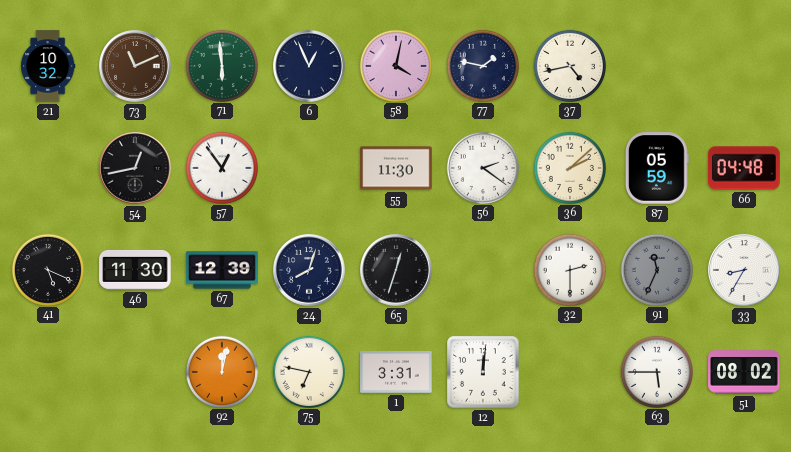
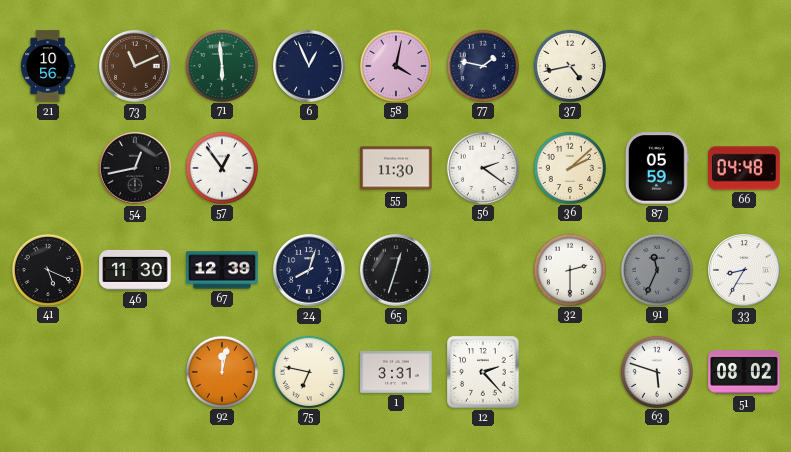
21: 10:32 -> 10:56 (48, 66)
12: 12:01 -> 2:23 (483, 372)
63: 5:45 -> 5:48 (656, 371)
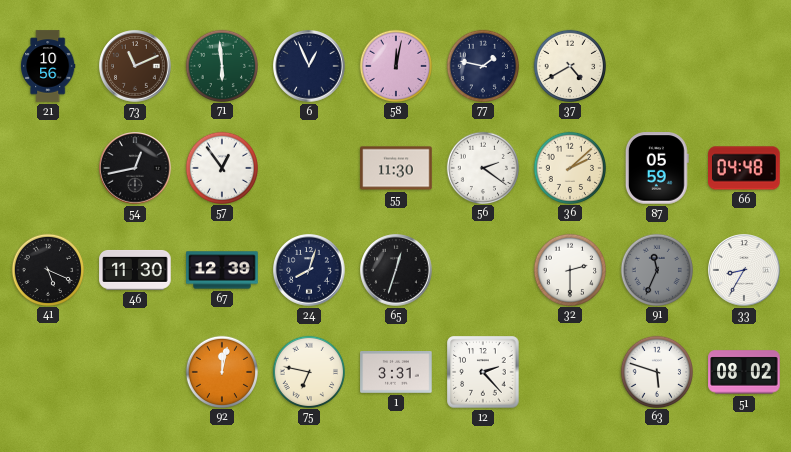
58: 4:02 -> 12:02 (395, 65)
37: 4:43 -> 4:40 (569, 65)
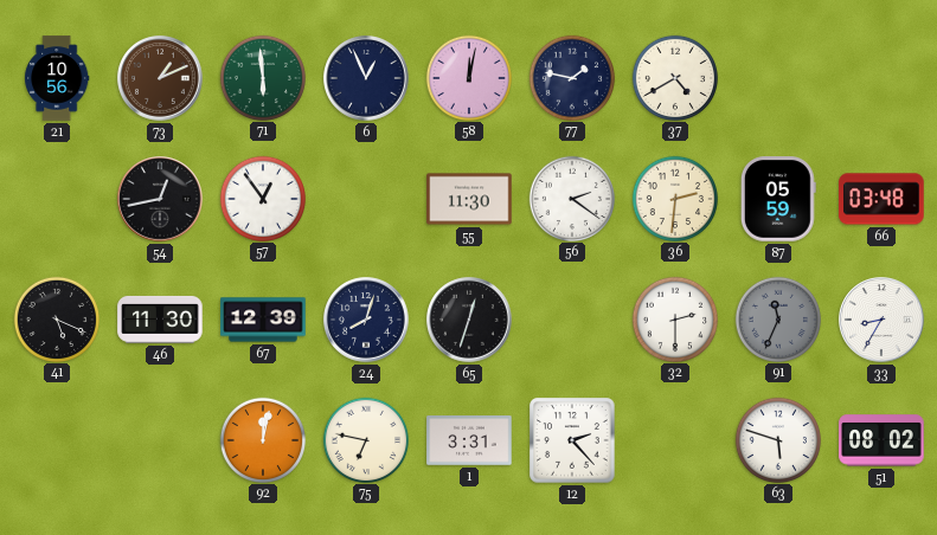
73: 11:11 -> 1:11 (160, 78)
36: 2:08 -> 2:31 (674, 198)
66: 04:48 -> 03:48 (881, 199)
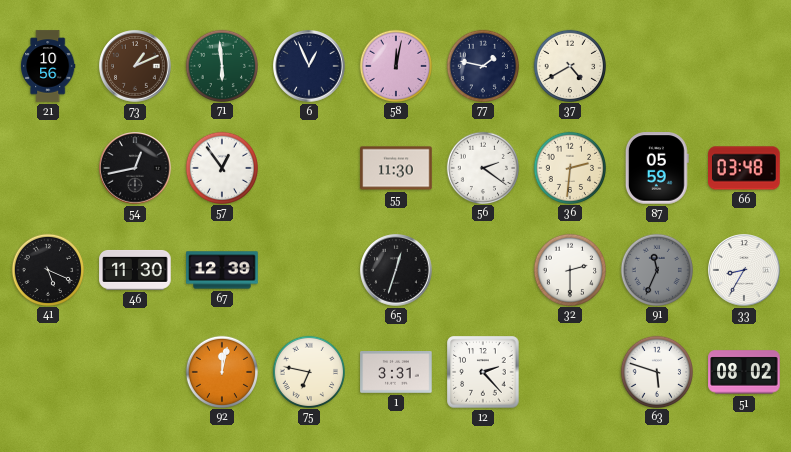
24: 8:03 -> none (366, 320)
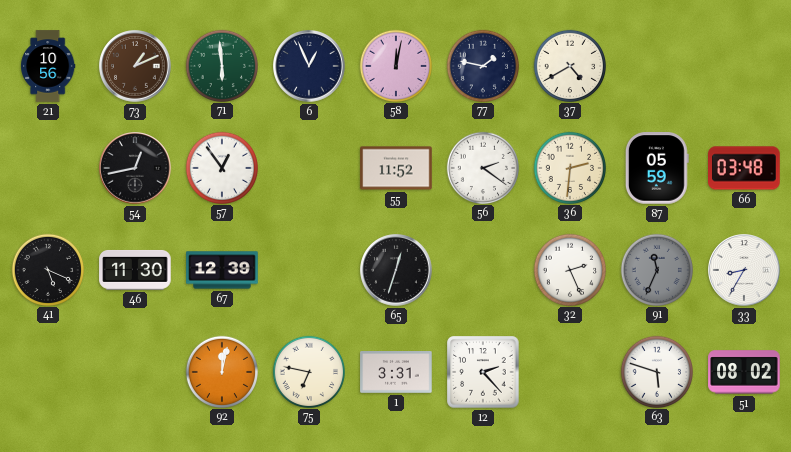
55: 11:30 -> 11:52 (396, 168)
32: 2:30 -> 2:26 (569, 269)
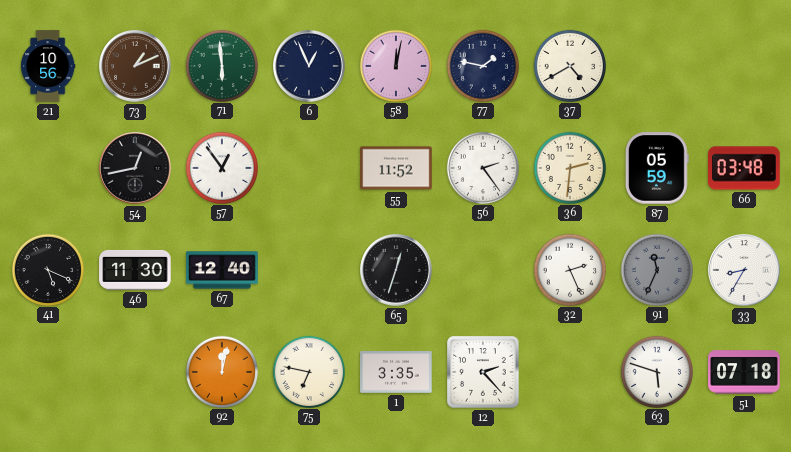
56: 2:21 -> 2:24 (482, 167)
67: 12:39 -> 12:40 (222, 270)
1: 3:31 -> 3:35 (396, 373)
51: 08:02 -> 07:18 (744, 372)
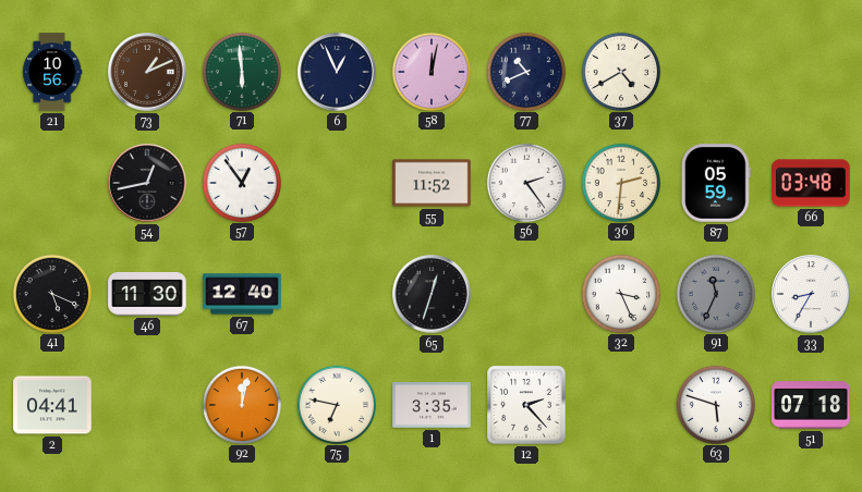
77: 1:47 -> 10:41 (525, 71)
32: 2:26 -> 3:26 (620, 293)
2: none -> 04:41 (52, 405)
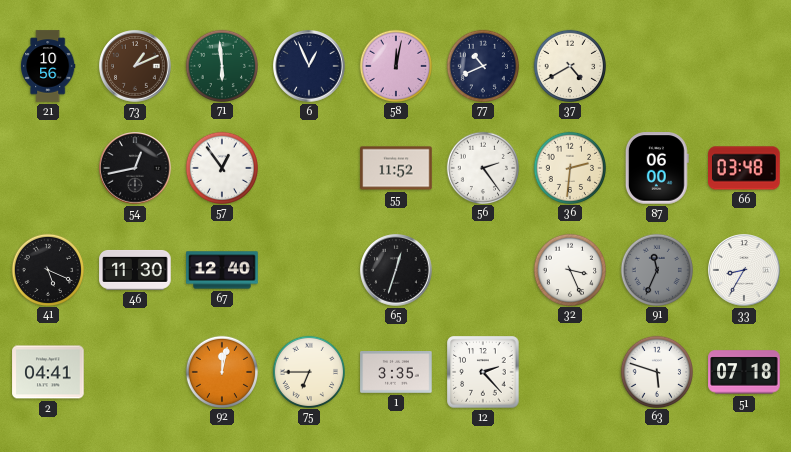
87: 05:59 -> 06:00 (657, 168)
75: 6:47 -> 6:45 (308, 371)
